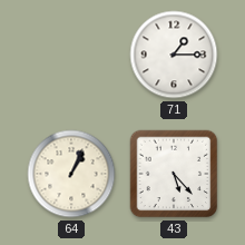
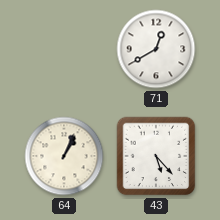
71: 1:15 -> 12:40 (156, 49)
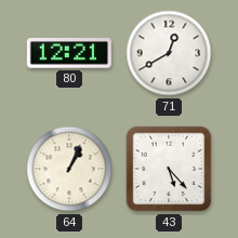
80: none -> 12:21 (69, 54)
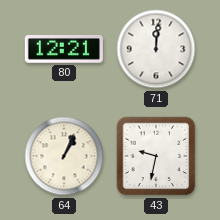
71: 12:40 -> 12:01 (156, 49)
43: 5:23 -> 9:32 (156, 156)
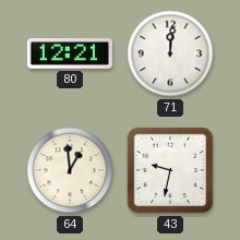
64: 1:04 -> 12:59 (70, 170)
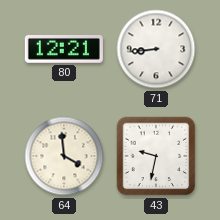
71: 12:01 -> 8:44 (156, 49)
64: 12:59 -> 3:59 (64, 156)
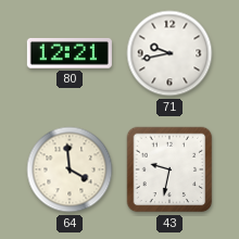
71: 8:44 -> 9:43 (169, 53)
